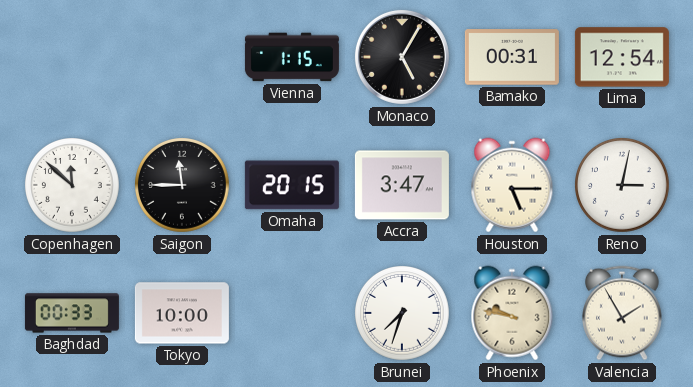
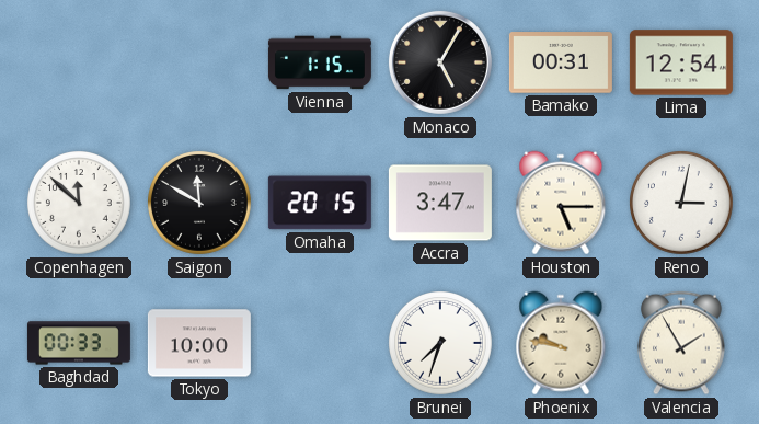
Saigon: 11:45 -> 11:50 (200, 204)
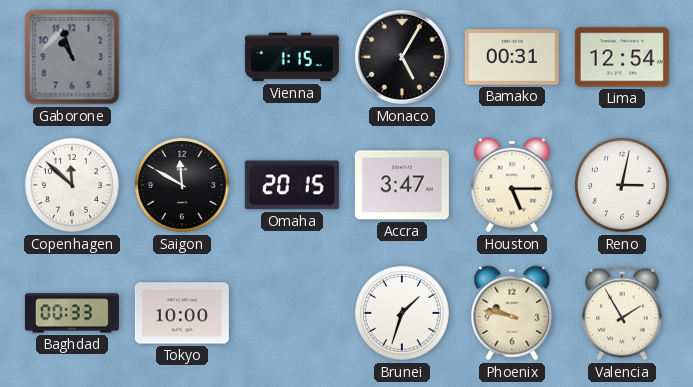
Gaborone: none -> 10:57 (72, 57)
Brunei: 7:33 -> 1:33 (403, 314)
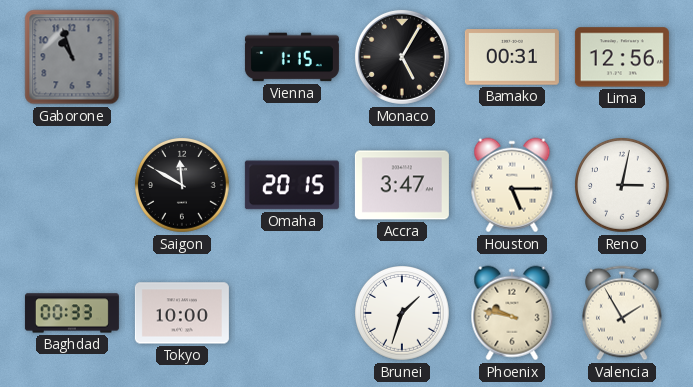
Lima: 12:54 -> 12:56 (622, 57)
Copenhagen: 11:52 -> none (73, 186)
